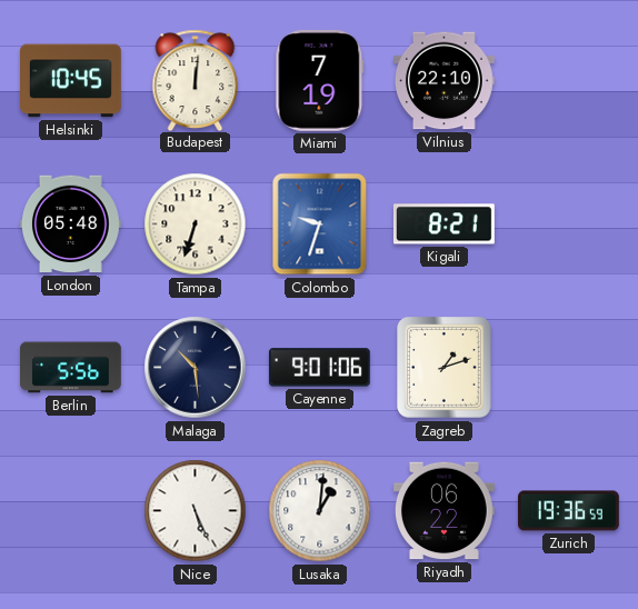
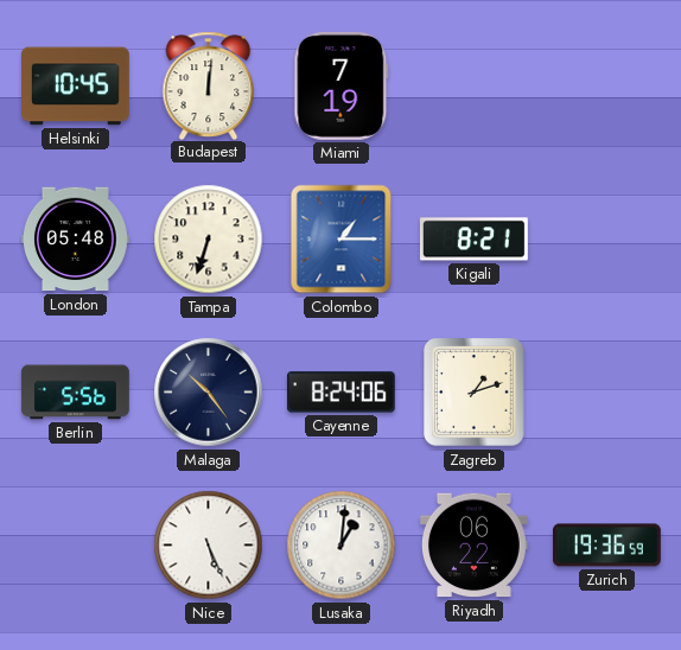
Vilnius: 22:10 -> none (443, 81)
Colombo: 9:33 -> 1:15 (342, 240)
Malaga: 10:29 -> 10:24 (209, 393)
Cayenne: 9:01 -> 8:24 (340, 393)
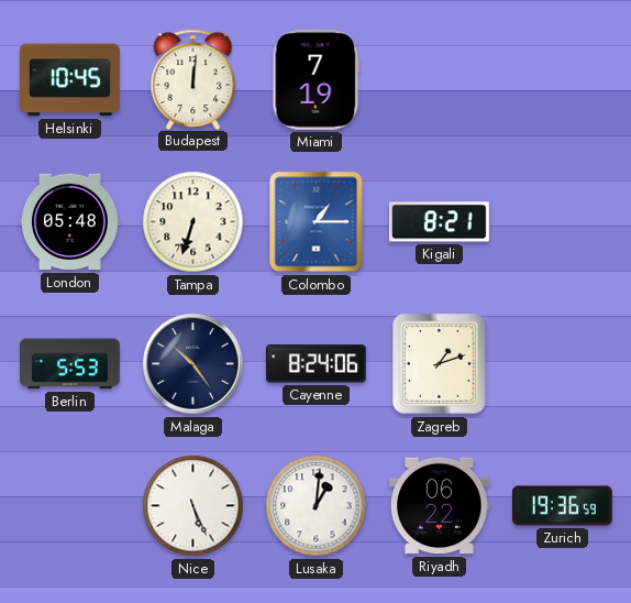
Berlin: 5:56 -> 5:53 (70, 364)
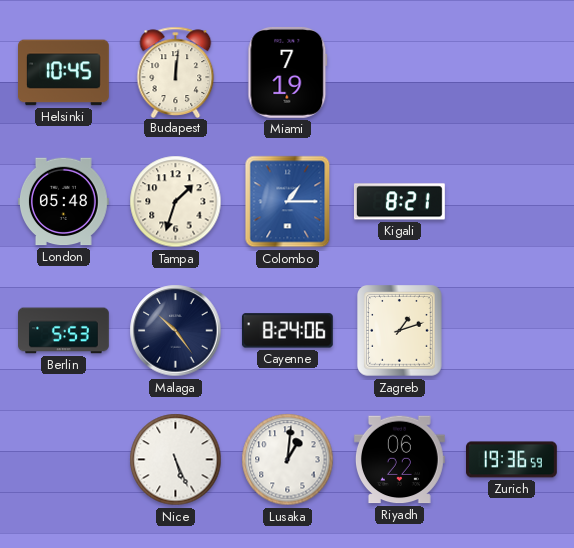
Tampa: 6:33 -> 1:33 (176, 202)
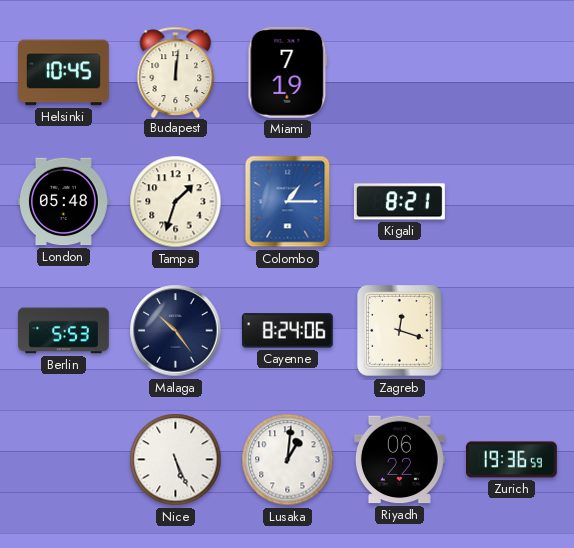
Zagreb: 1:12 -> 12:18 (400, 331)
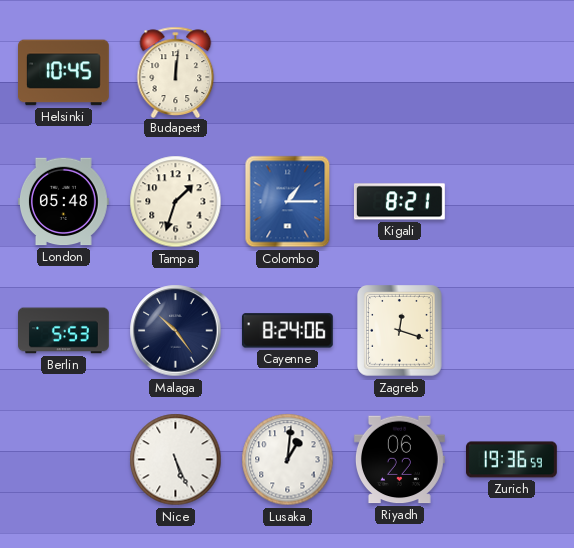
Miami: 7:19 -> none (288, 72)
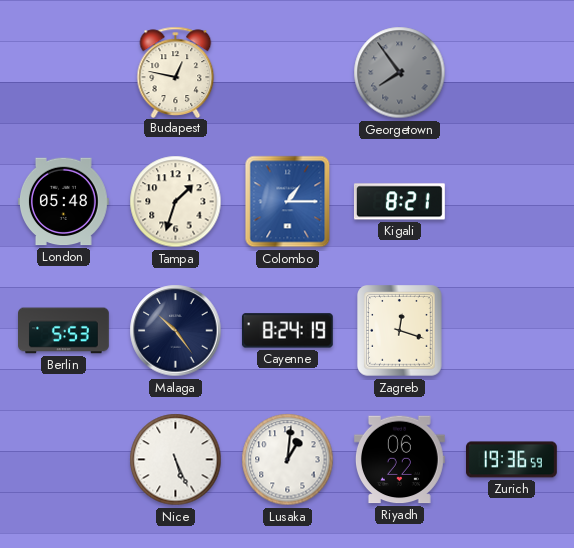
Helsinki: 10:45 -> none (64, 73)
Budapest: 12:01 -> 12:47 (176, 72)
Georgetown: none -> 7:54 (400, 73)
Cayenne: 8:24:06 -> 8:24:19 (287, 331)
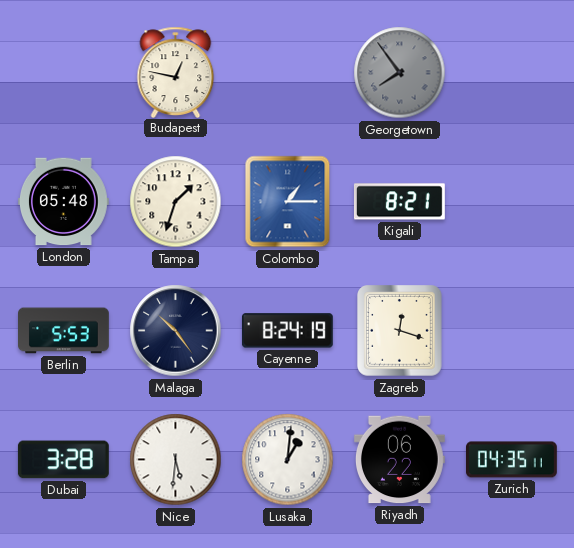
Dubai: none -> 3:28 (63, 460)
Nice: 5:26 -> 5:31 (176, 460)
Zurich: 19:36 -> 04:35 (512, 460)
